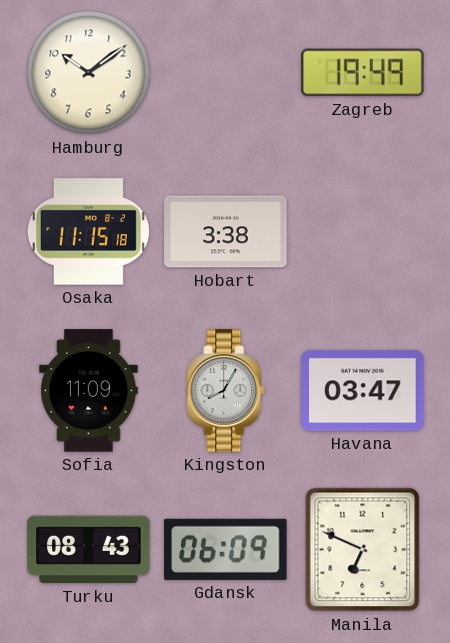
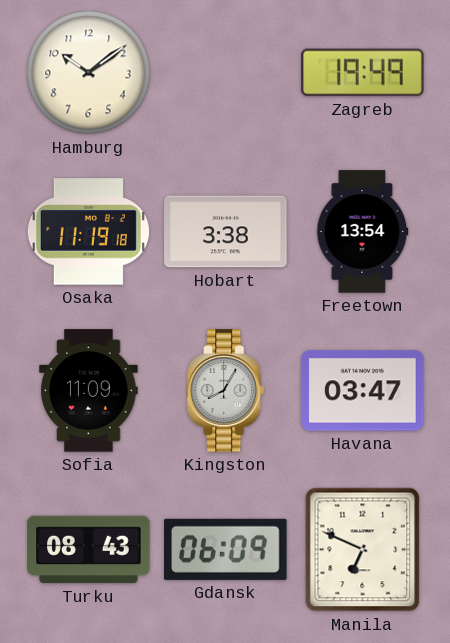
Osaka: 11:15 -> 11:19 (88, 232)
Freetown: none -> 13:54 (362, 232)
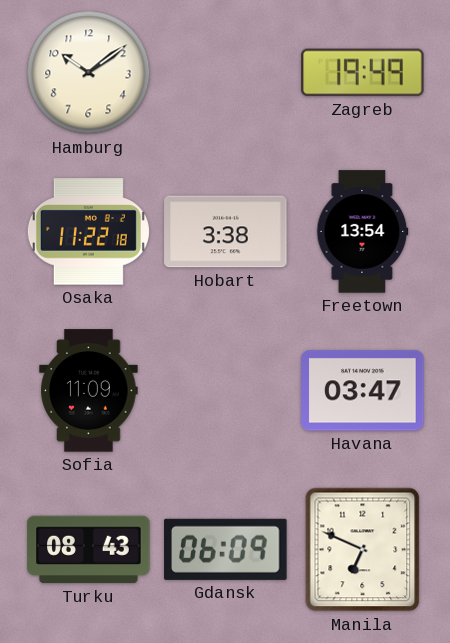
Osaka: 11:19 -> 11:22 (88, 232)
Kingston: 8:05 -> none (226, 391)
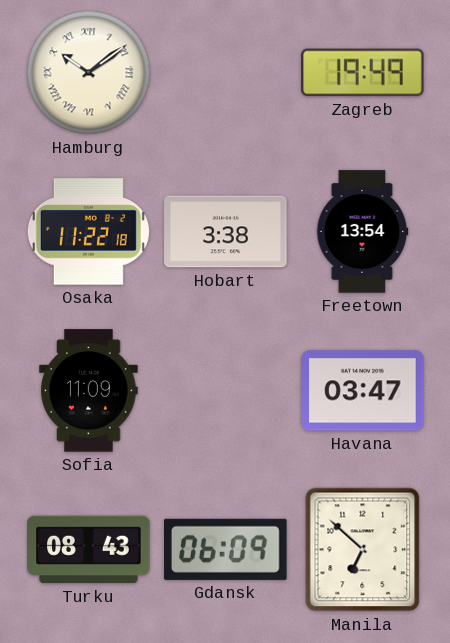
Hamburg numerals: Arabic -> Roman (89, 73)
Manila: 6:49 -> 6:52 (363, 550)
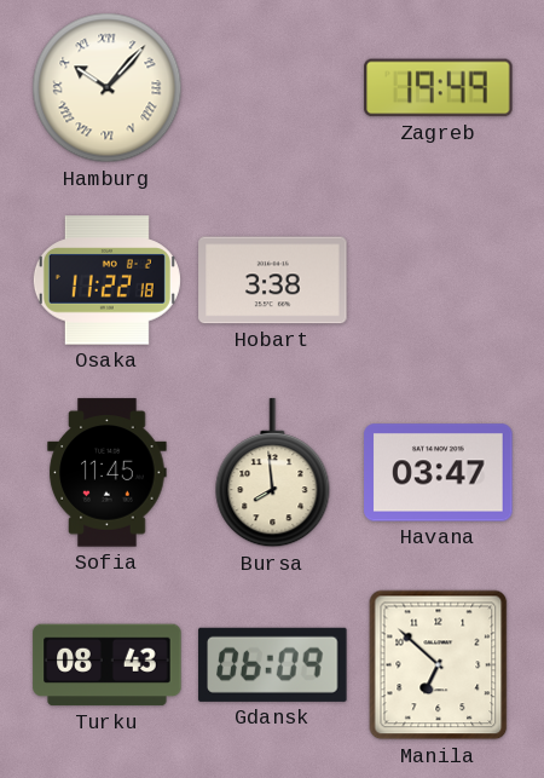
Hamburg: 10:09 -> 10:07 (108, 88)
Freetown: 13:54 -> none (362, 232)
Sofia: 11:09 -> 11:45 (108, 473)
Bursa: none -> 7:59 (273, 473)
